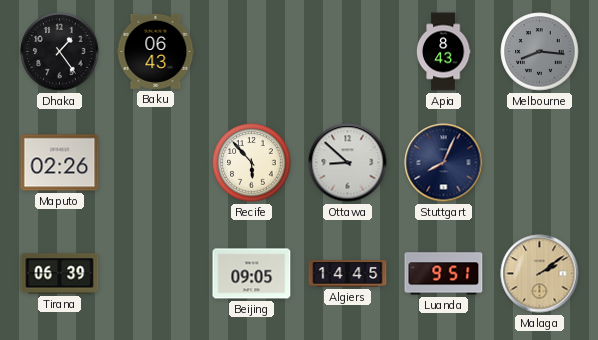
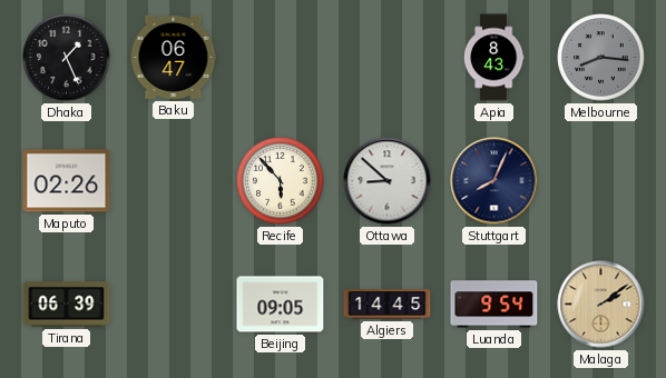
Dhaka: 1:24 -> 1:26 (67, 58)
Baku: 06:43 -> 06:47 (174, 57)
Luanda: 9:51 -> 9:54 (494, 305)
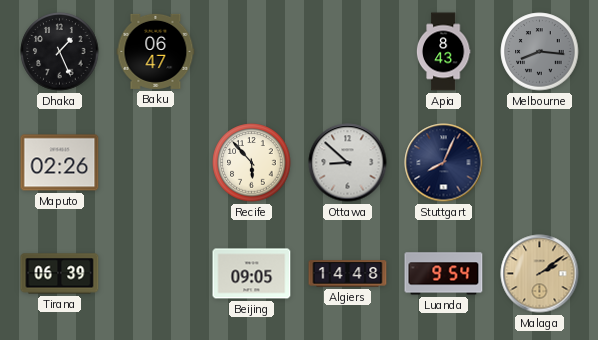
Algiers: 14:45 -> 14:48 (348, 274)
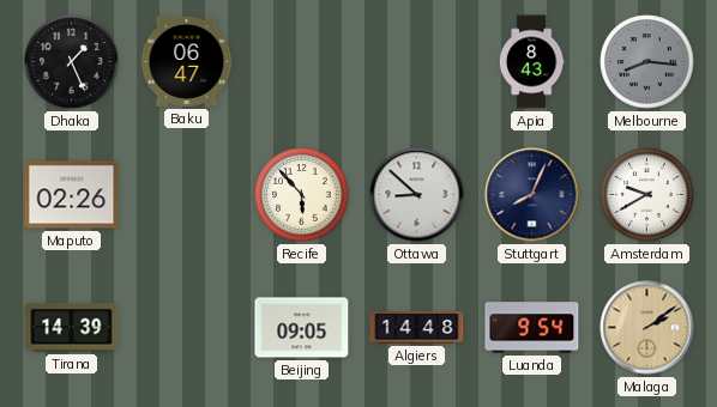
Amsterdam: none -> 9:40 (647, 195)
Tirana: 06:39 -> 14:39 (72, 328)
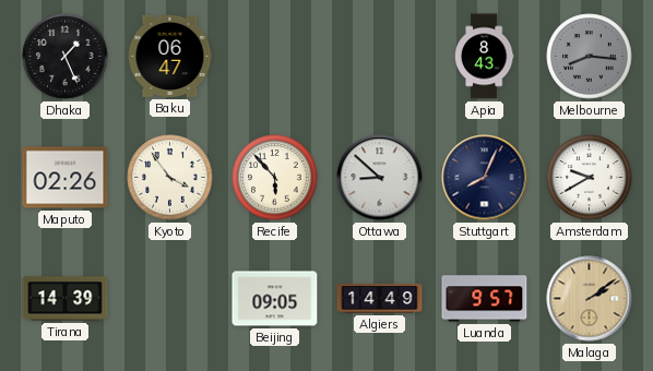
Kyoto: none -> 3:54 (170, 178)
Algiers: 14:48 -> 14:49 (380, 299)
Luanda: 9:54 -> 9:57 (485, 299)
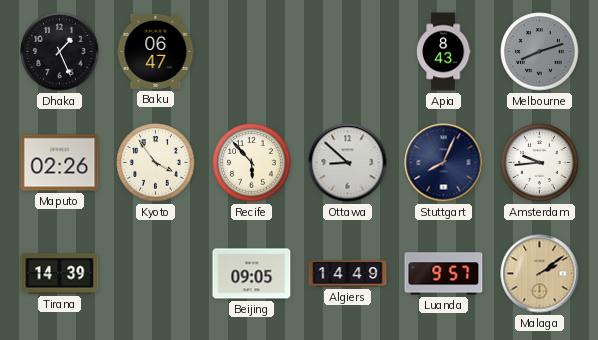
Melbourne: 8:16 -> 8:12 (540, 52)
Amsterdam: 9:40 -> 9:44 (540, 163)
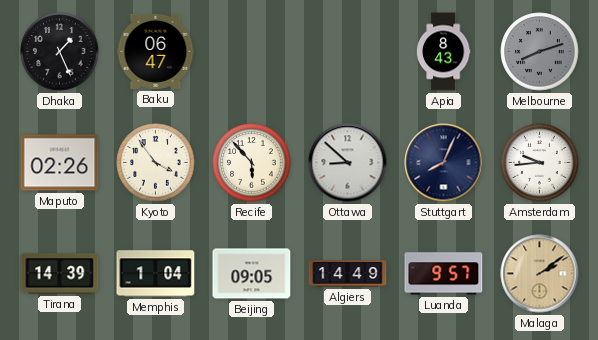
Memphis: none -> 1:04 (156, 274)
